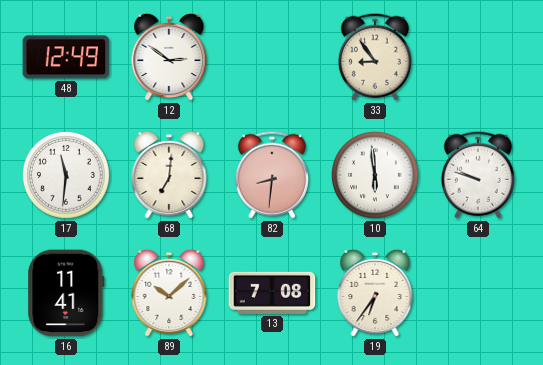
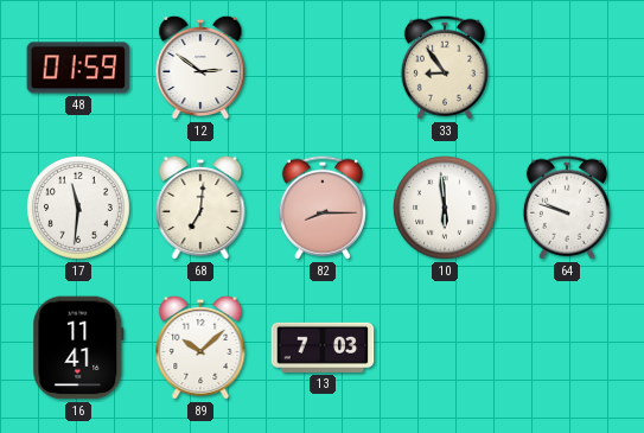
48: 12:49 -> 01:59 (78, 68)
82: 8:31 -> 8:15 (323, 208)
13: 7:08 -> 7:03 (323, 348)
19: 6:36 -> none (375, 293)
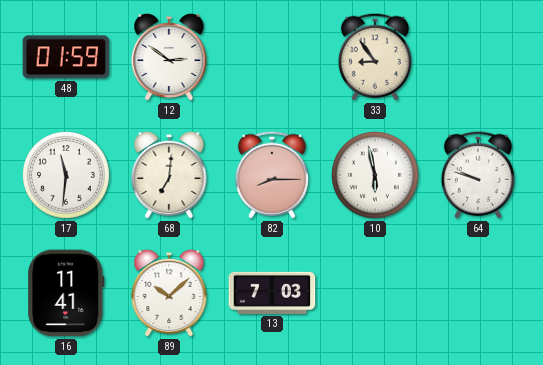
10: 5:59 -> 5:58 (376, 176)
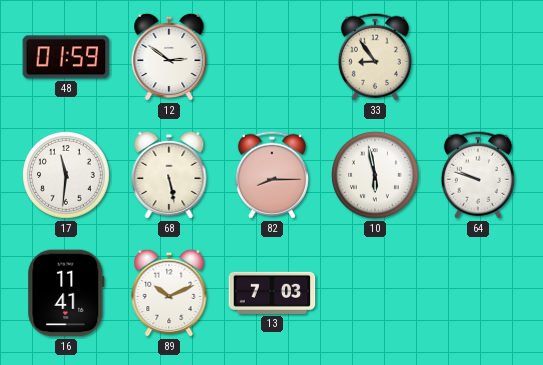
68: 7:01 -> 5:28 (169, 175)
89: 10:08 -> 10:11 (169, 293)
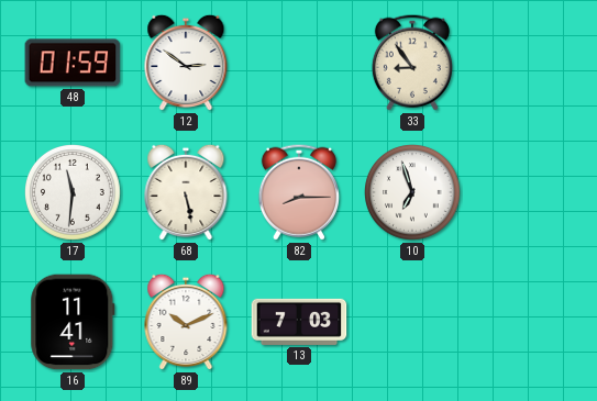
10: 5:58 -> 6:57 (413, 193)
64: 9:48 -> none (478, 175)
